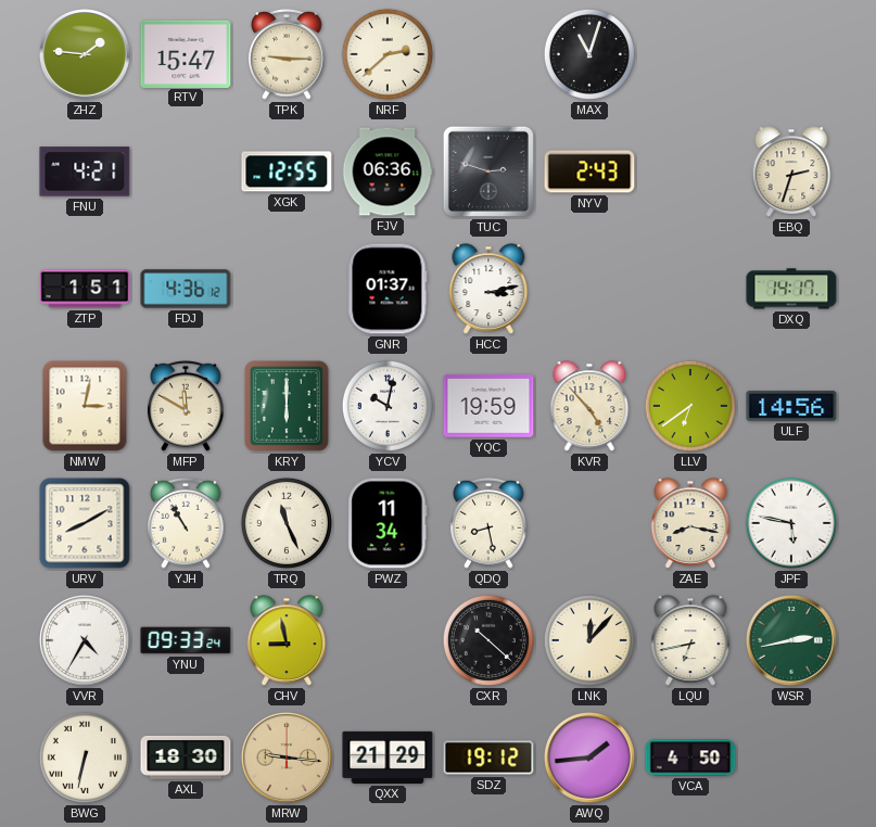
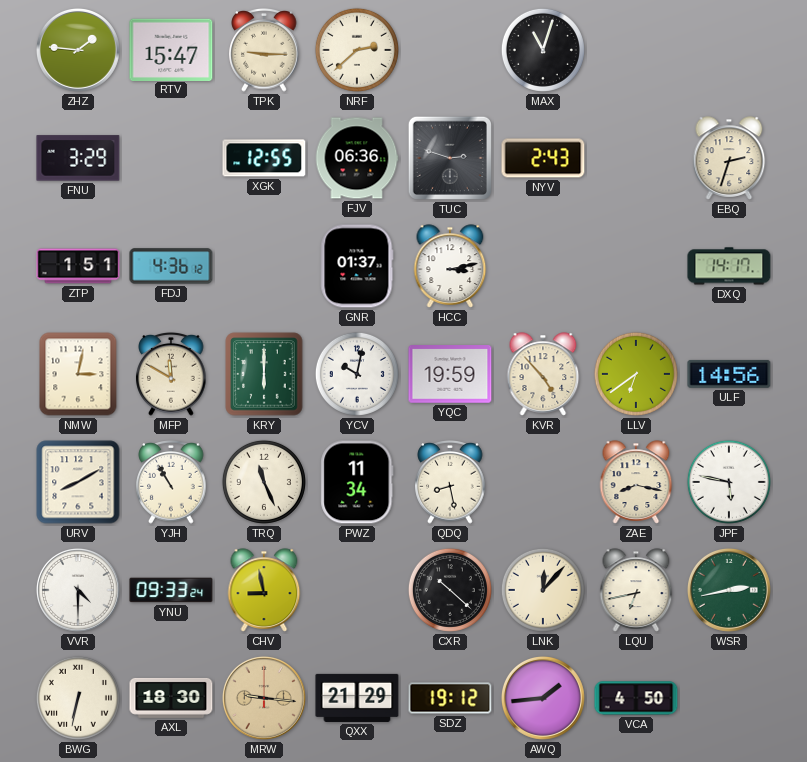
FNU: 4:21 -> 3:29 (78, 158)
VVR: 4:35 -> 4:30 (78, 590)
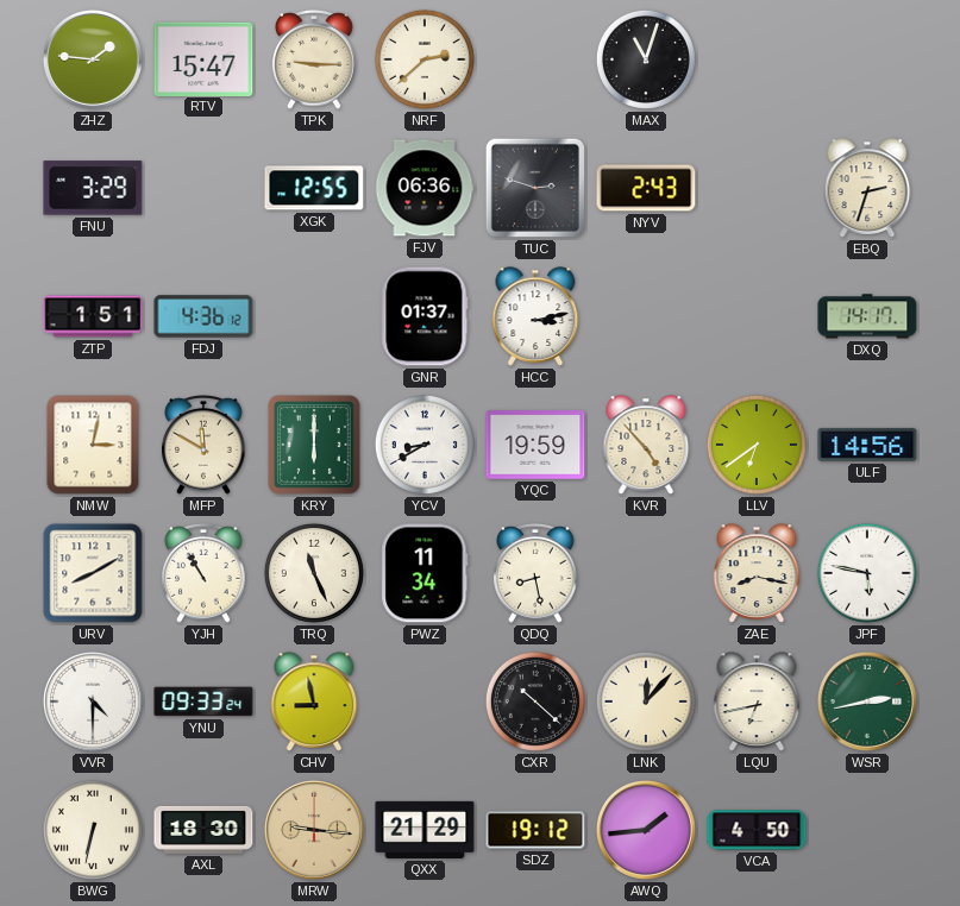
YCV: 10:02 -> 8:40 (425, 445)
